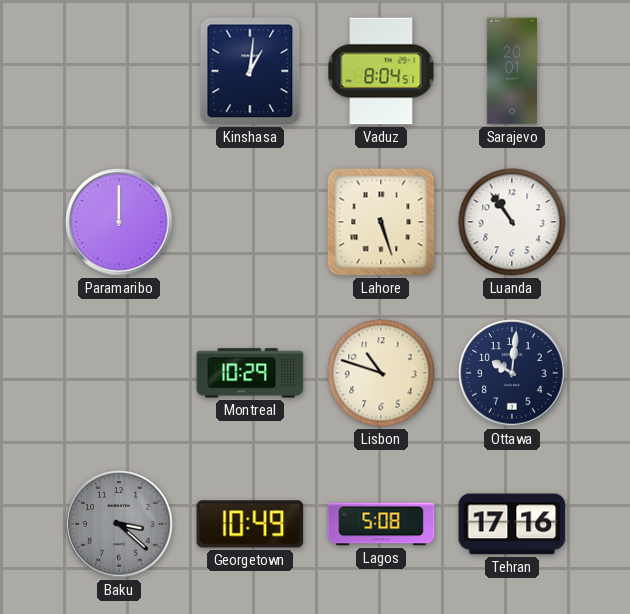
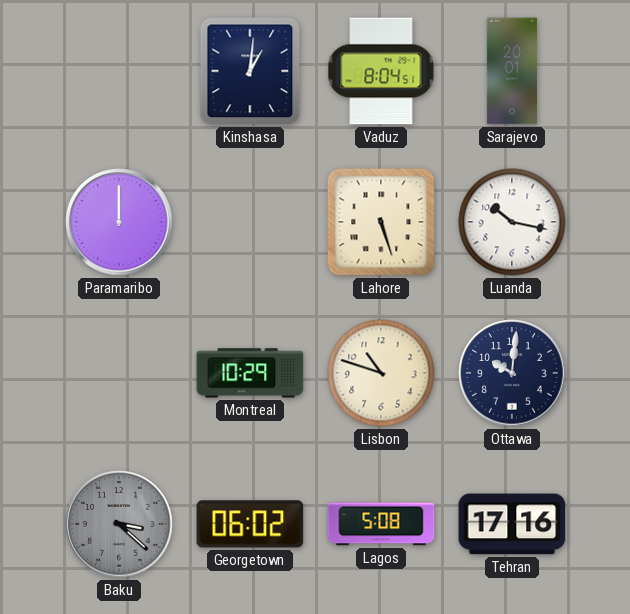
Luanda: 10:54 -> 10:17 (512, 222)
Georgetown: 10:49 -> 06:02 (250, 524)
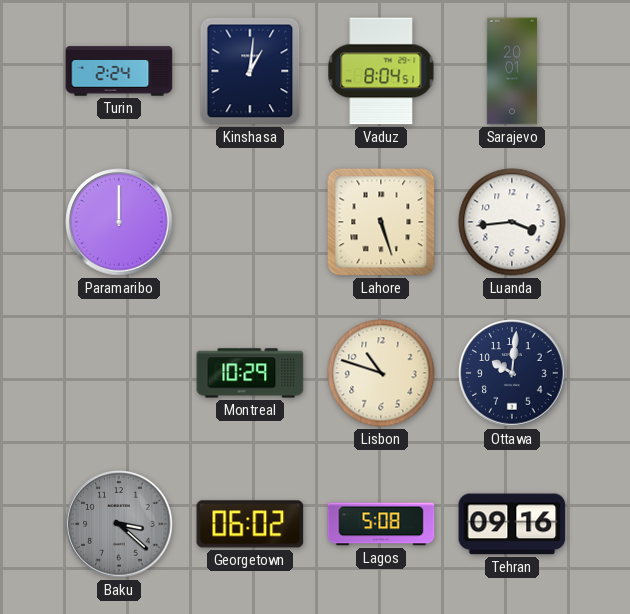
Turin: none -> 2:24 (119, 71)
Luanda: 10:17 -> 3:44 (512, 222)
Tehran: 17:16 -> 09:16 (512, 524)
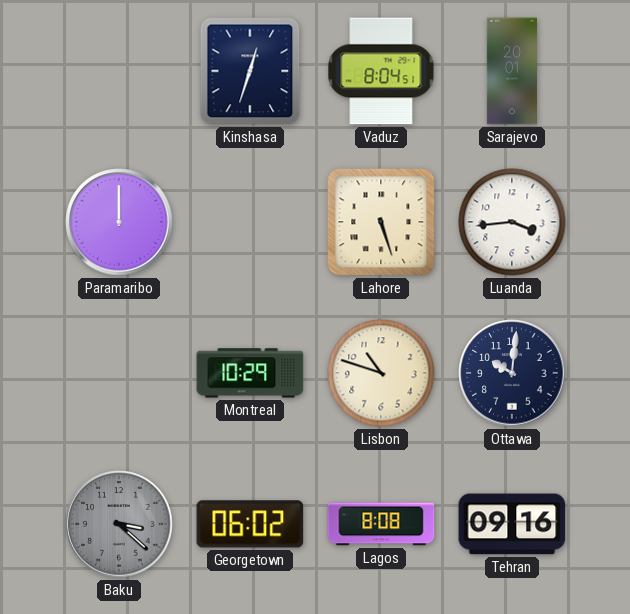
Turin: 2:24 -> none (119, 71)
Kinshasa: 1:01 -> 12:33 (250, 71)
Lagos: 5:08 -> 8:08 (381, 524)
